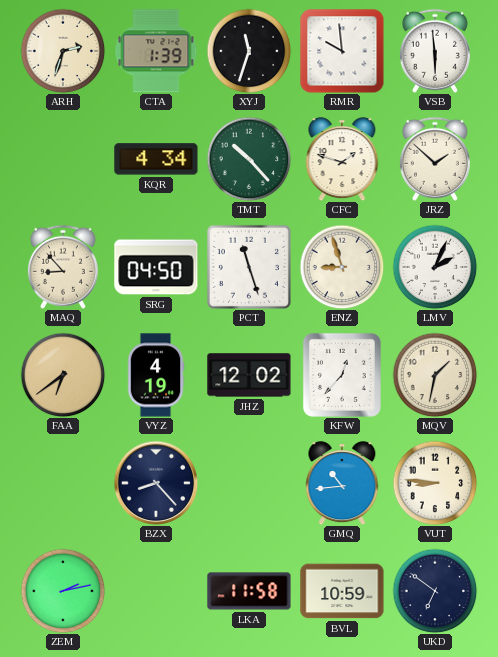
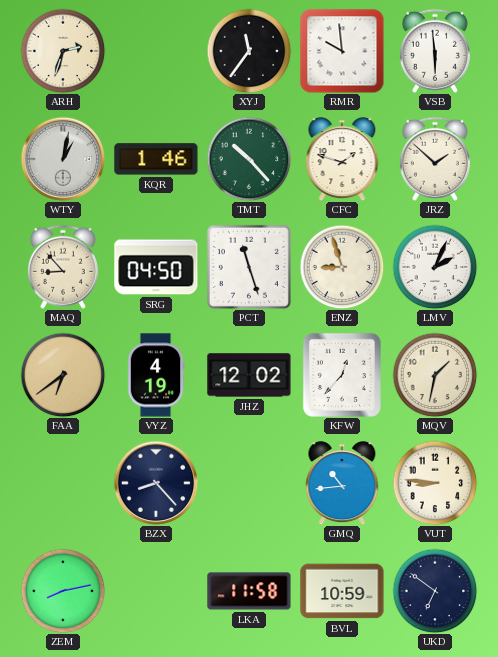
CTA: 1:39 -> none (156, 51)
XYJ: 11:33 -> 11:36 (249, 51)
WTY: none -> 1:02 (63, 159)
KQR: 4:34 -> 1:46 (156, 159)
ZEM: 2:13 -> 8:13 (63, 591)
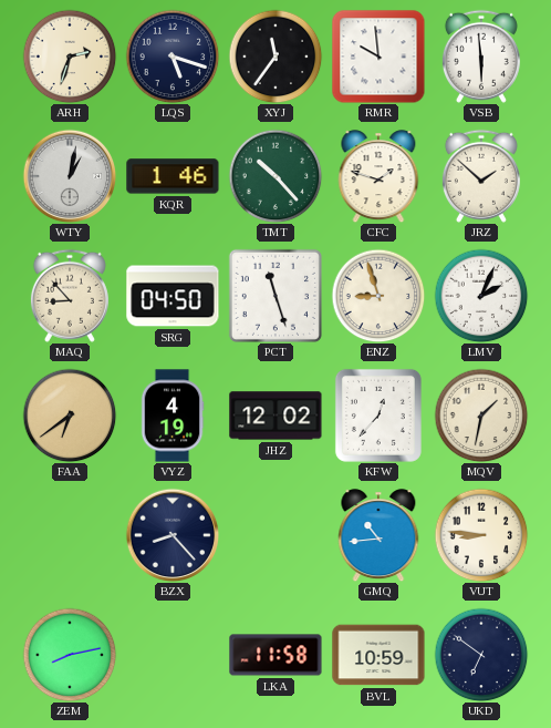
LQS: none -> 5:18 (173, 57)
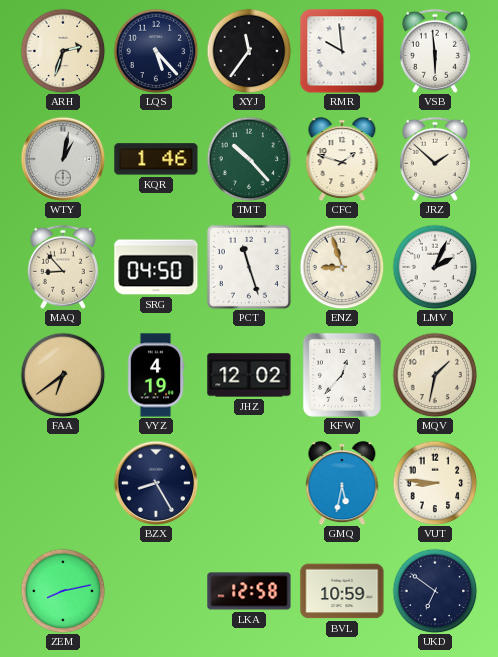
LQS: 5:18 -> 5:23 (156, 51)
BZX: 8:23 -> 8:25 (156, 483)
GMQ: 10:44 -> 5:32 (342, 483)
LKA: 11:58 -> 12:58 (249, 591)
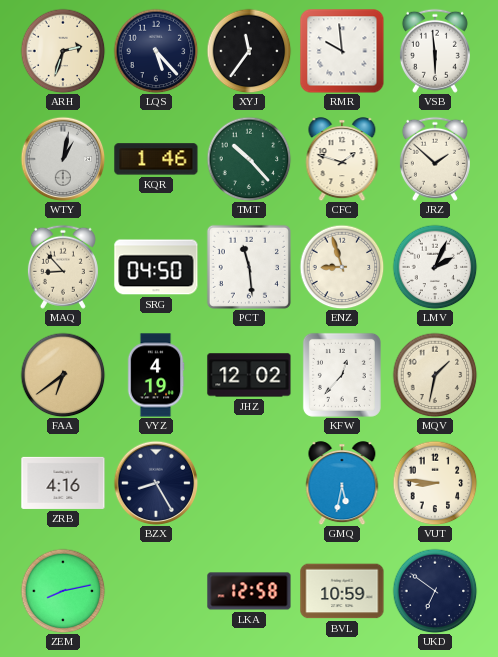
PCT: 11:27 -> 11:29 (249, 267)
ZRB: none -> 4:16 (63, 483)
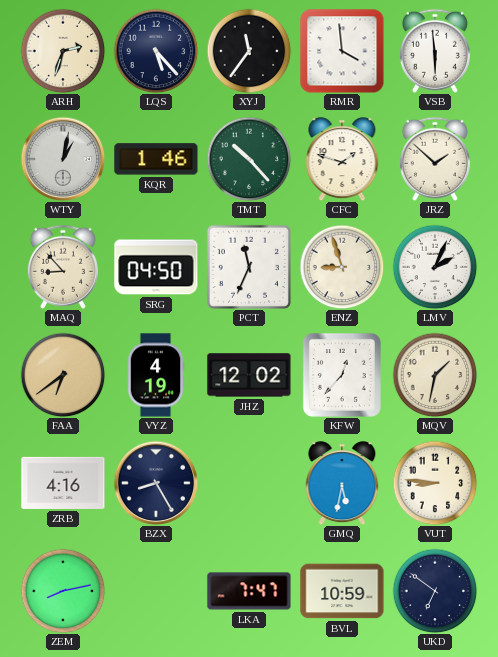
RMR: 9:59 -> 3:59 (342, 51)
PCT: 11:29 -> 11:34 (249, 267)
LKA: 12:58 -> 7:47 (249, 591)
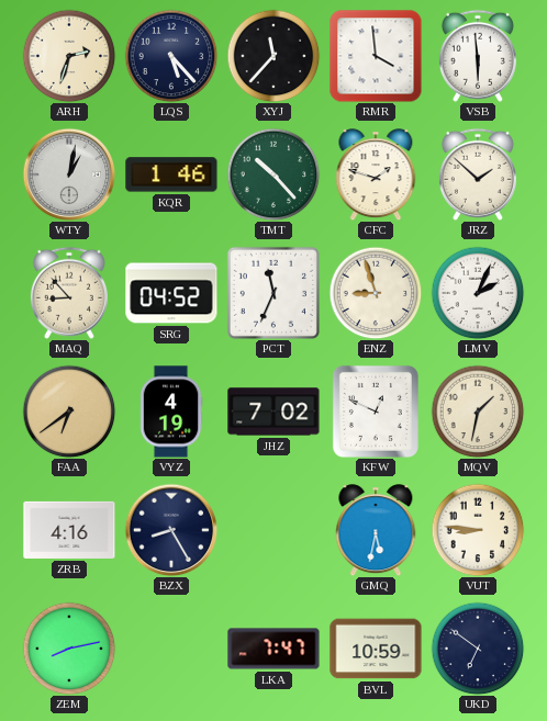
XYJ: 11:36 -> 11:37 (273, 56)
SRG: 04:50 -> 04:52 (171, 293)
JHZ: 12:02 -> 7:02 (273, 412)
KFW: 12:37 -> 12:49 (376, 412)
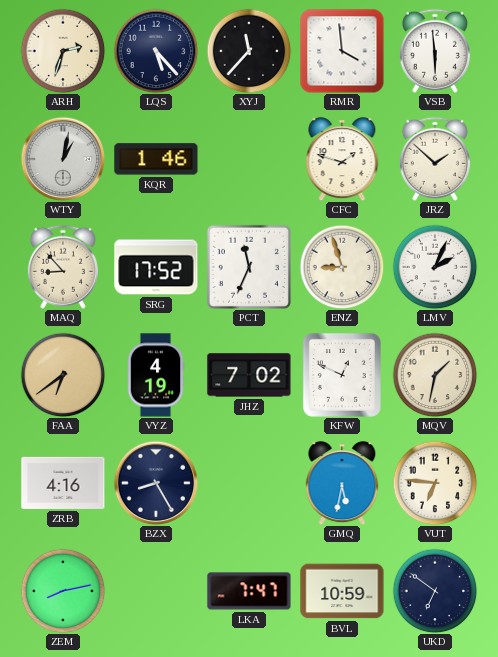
TMT: 10:23 -> none (273, 174)
SRG: 04:52 -> 17:52 (156, 267)
VUT: 8:46 -> 6:46 (435, 483)
